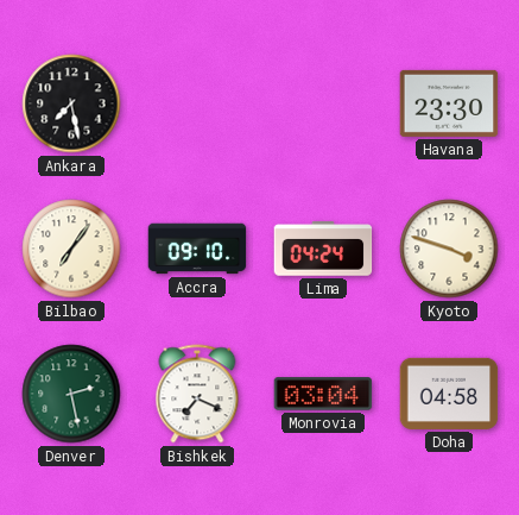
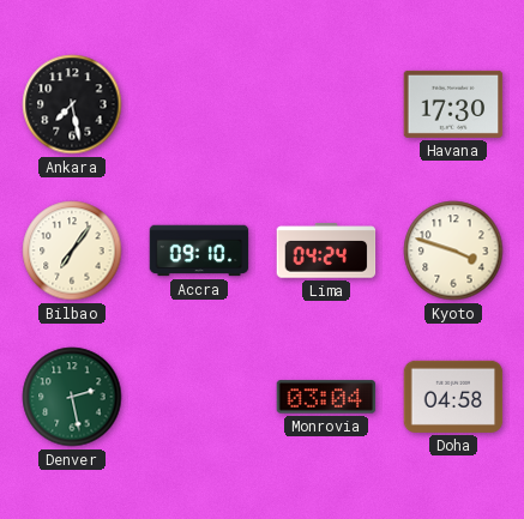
Havana: 23:30 -> 17:30 (453, 104)
Bishkek: 7:19 -> none (197, 394)
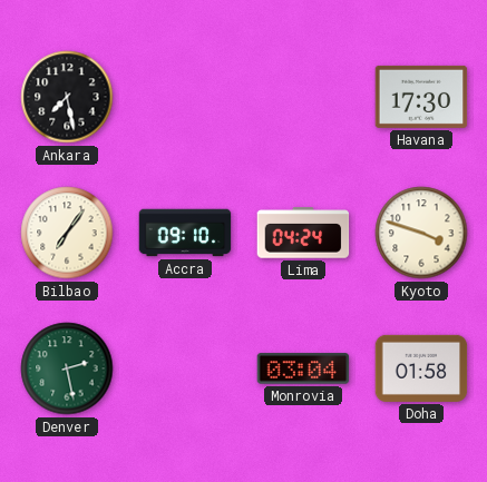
Doha: 04:58 -> 01:58 (421, 368)
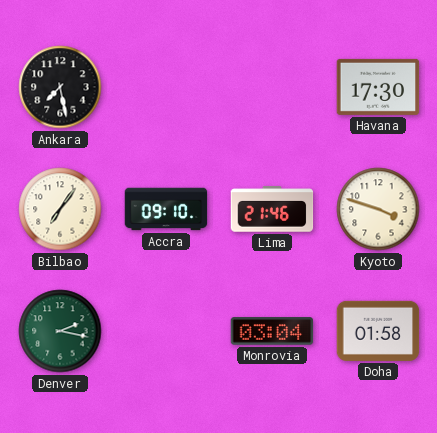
Lima: 04:24 -> 21:46 (272, 209)
Denver: 2:28 -> 2:17 (60, 331)
